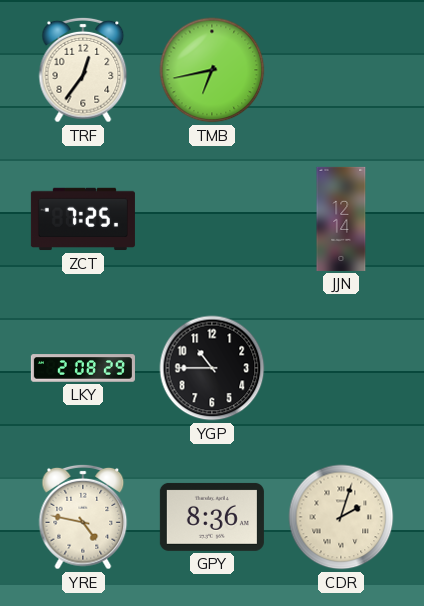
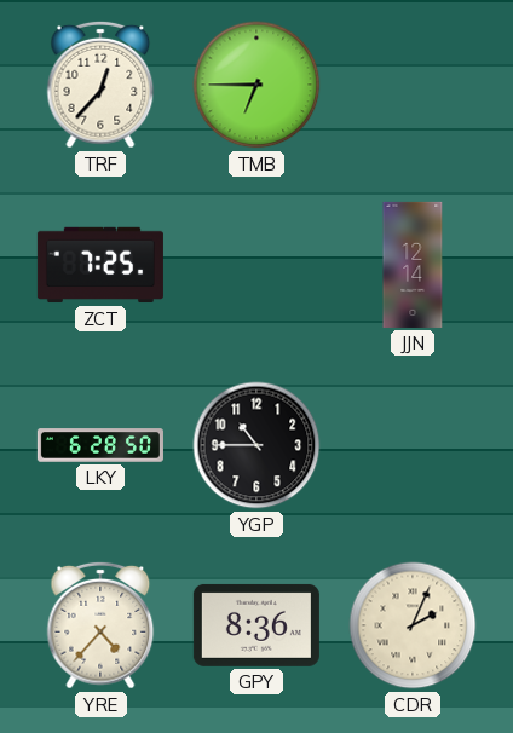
TRF: 12:36 -> 12:37 (100, 85)
TMB: 6:43 -> 6:45 (256, 85)
LKY: 2:08 -> 6:28 (100, 445)
YRE: 4:47 -> 4:37 (100, 625)
CDR: 2:03 -> 2:04 (413, 625)
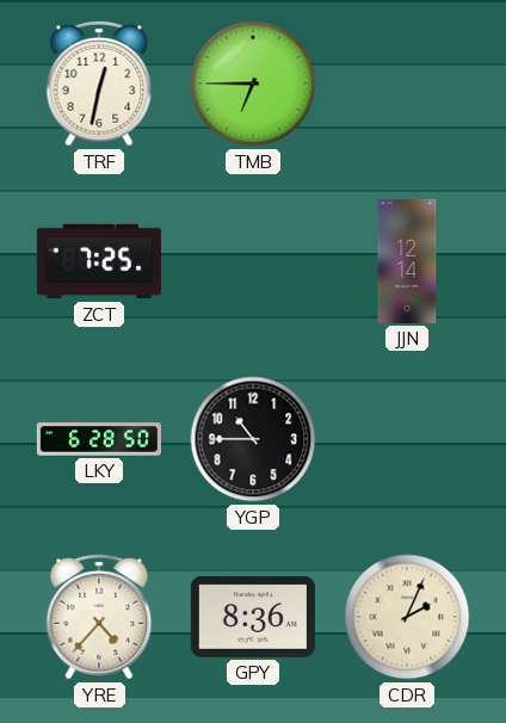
TRF: 12:37 -> 12:32 (99, 84)
